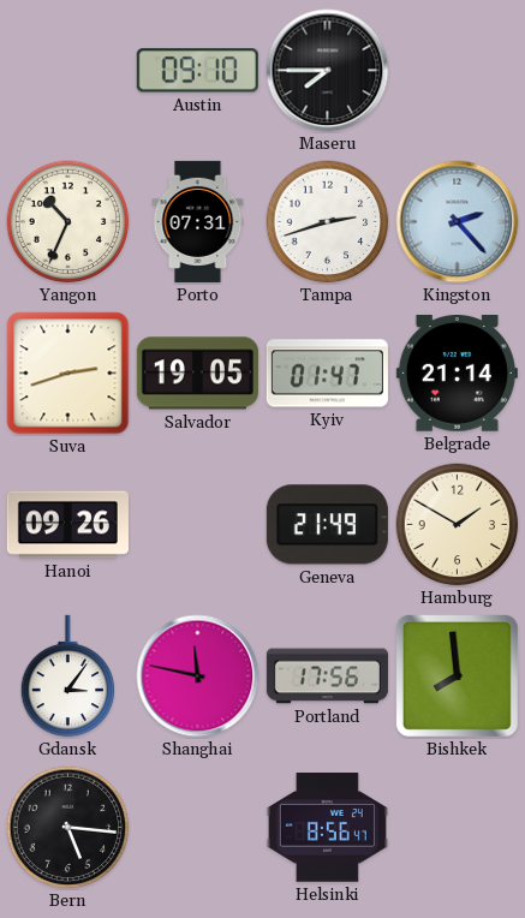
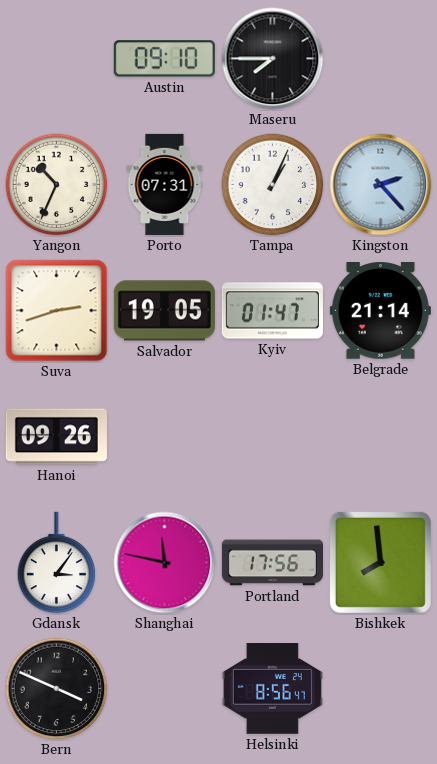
Tampa: 2:42 -> 1:04 (273, 185)
Geneva: 21:49 -> none (327, 525)
Hamburg: 1:50 -> none (458, 525)
Bern: 5:16 -> 3:49 (57, 689)
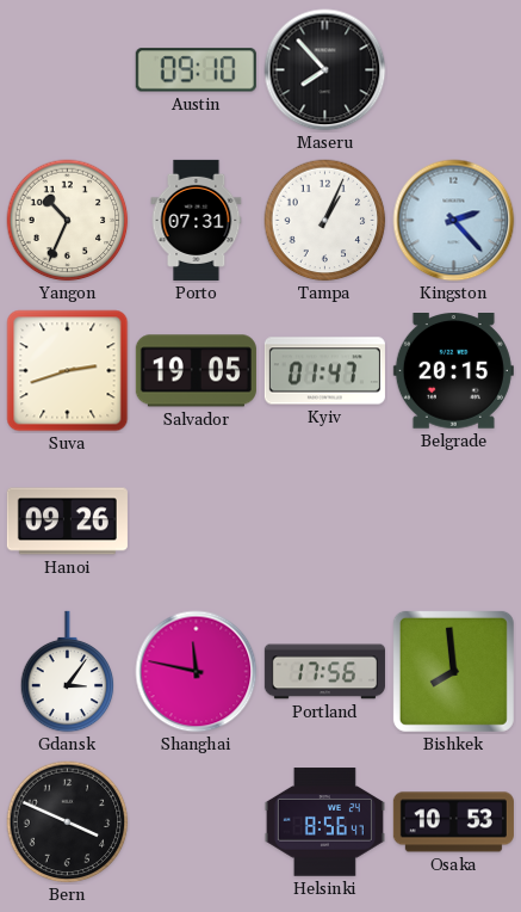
Maseru: 7:45 -> 7:53 (325, 70)
Belgrade: 21:14 -> 20:15 (453, 371)
Osaka: none -> 10:53 (453, 822)
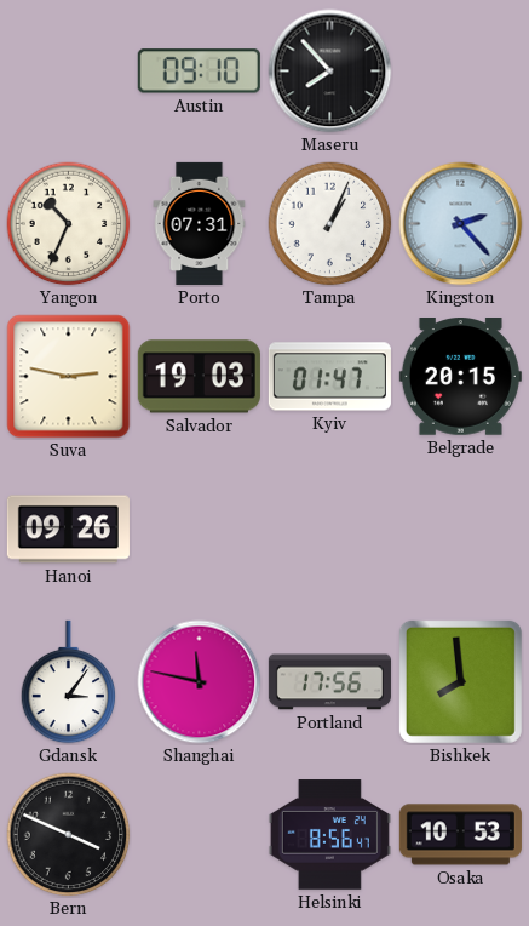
Suva: 2:42 -> 2:47 (69, 377)
Salvador: 19:05 -> 19:03 (199, 377)
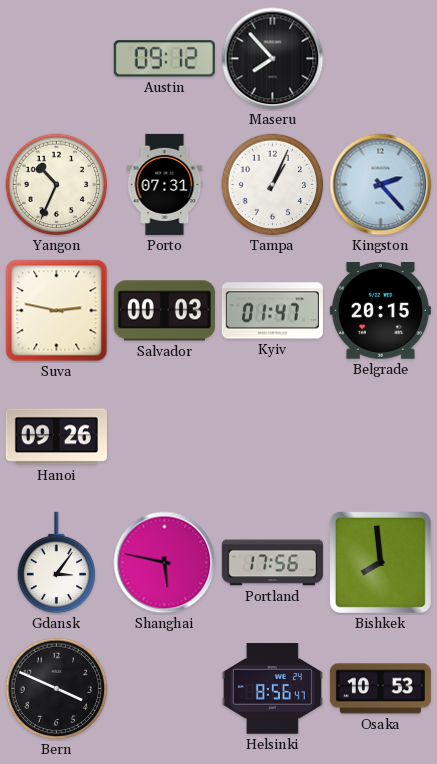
Austin: 09:10 -> 09:12 (164, 59)
Salvador: 19:03 -> 00:03 (164, 311)
Shanghai: 11:47 -> 5:47 (165, 563)
